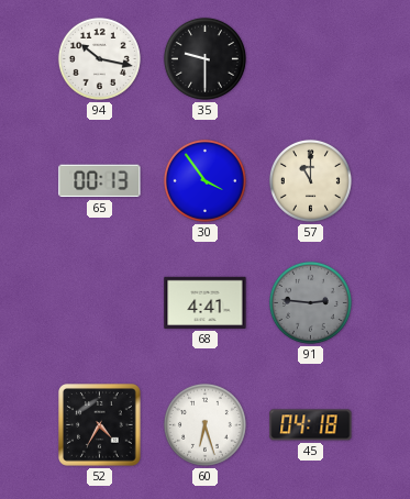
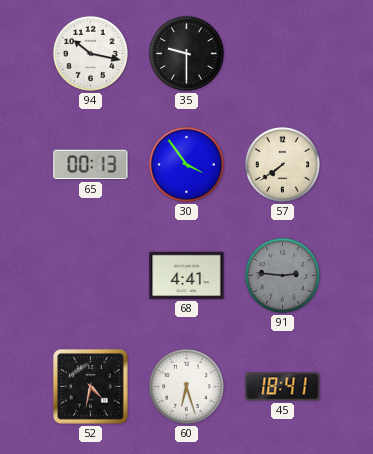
57: 11:00 -> 7:39 (282, 164)
52: 4:35 -> 4:32 (91, 387)
45: 04:18 -> 18:41 (283, 387)
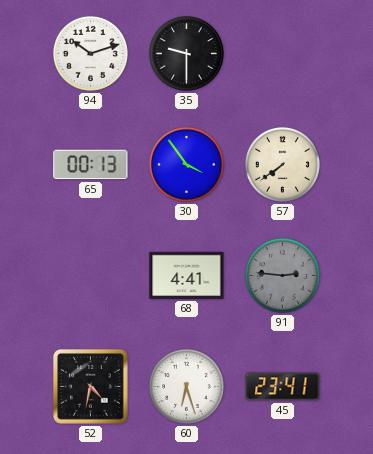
94: 10:17 -> 10:12 (90, 53)
45: 18:41 -> 23:41 (283, 387)
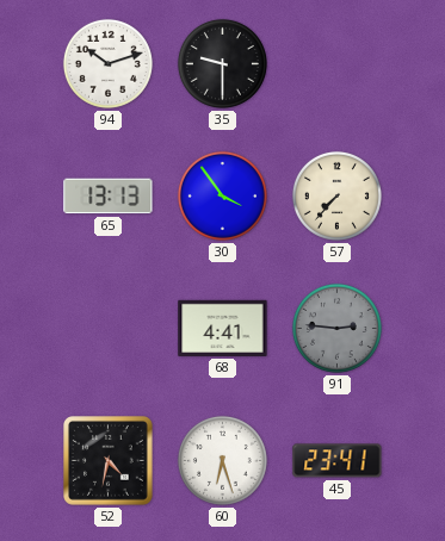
65: 00:13 -> 13:13 (109, 197)
57: 7:39 -> 7:37 (336, 195)
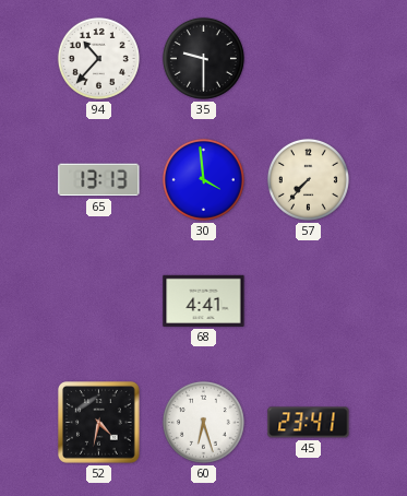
94: 10:12 -> 10:37 (98, 58)
30: 3:54 -> 3:59 (203, 179)
91: 2:46 -> none (336, 328)
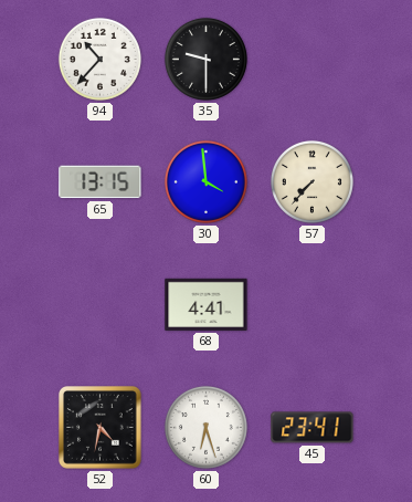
65: 13:13 -> 13:15 (101, 182)
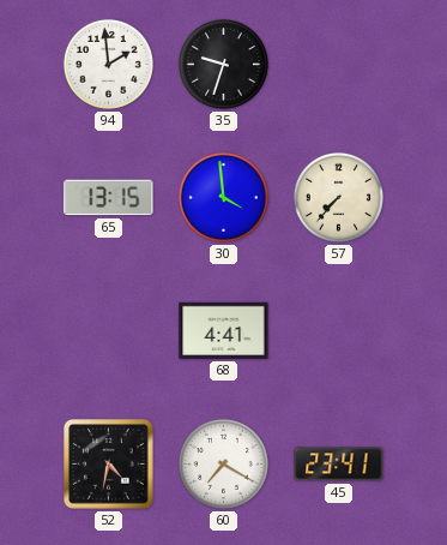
94: 10:37 -> 1:59 (108, 64)
35: 9:30 -> 9:33 (223, 64)
60: 6:27 -> 7:20 (223, 463)
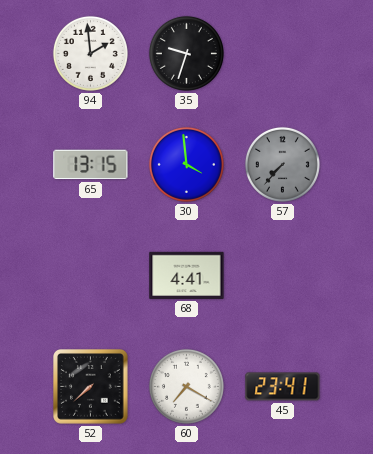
57 dial: cream -> grey (282, 164)
52: 4:32 -> 7:38 (91, 387)
